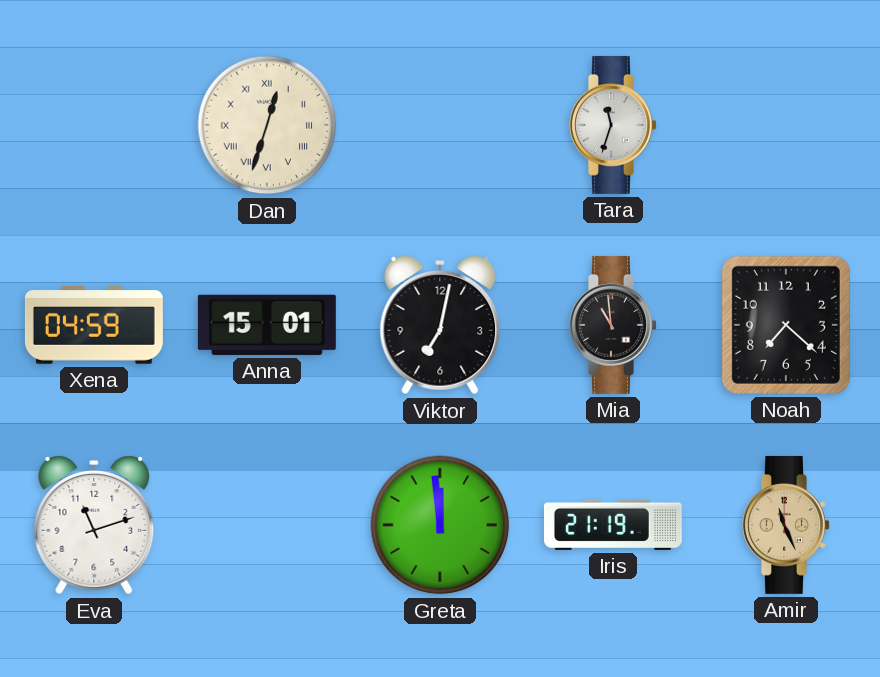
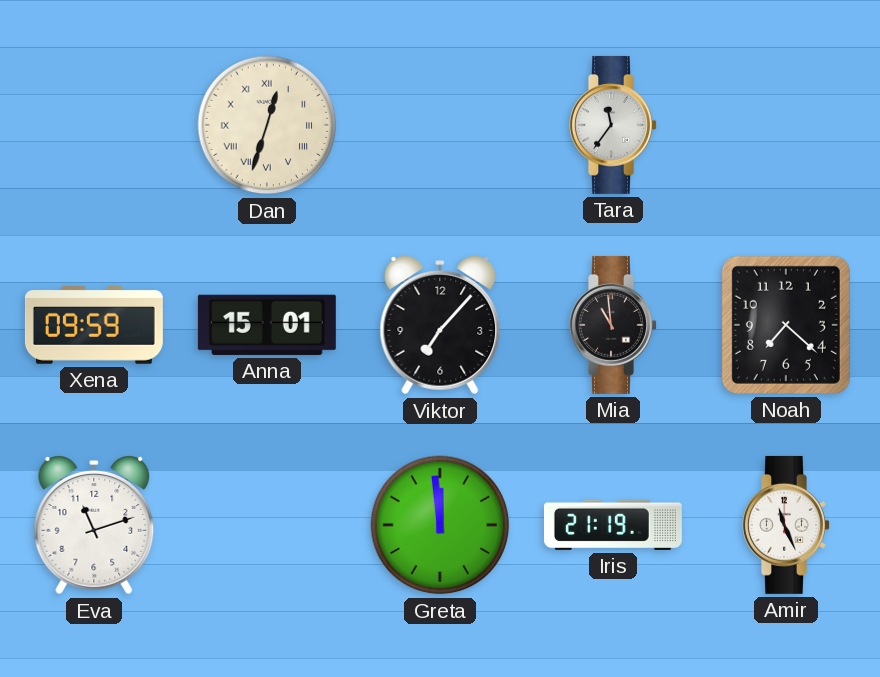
Tara: 11:33 -> 11:36 (614, 125)
Xena: 04:59 -> 09:59 (94, 326)
Viktor: 7:02 -> 7:07 (440, 325)
Amir dial: champagne -> white (787, 525)
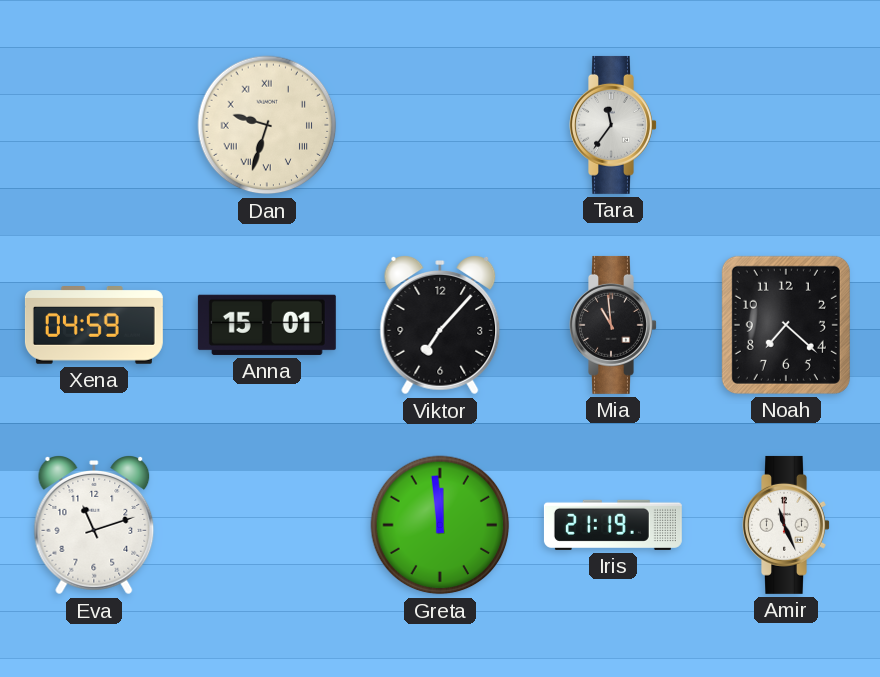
Dan: 12:33 -> 9:33 (267, 125)
Xena: 09:59 -> 04:59 (94, 326)
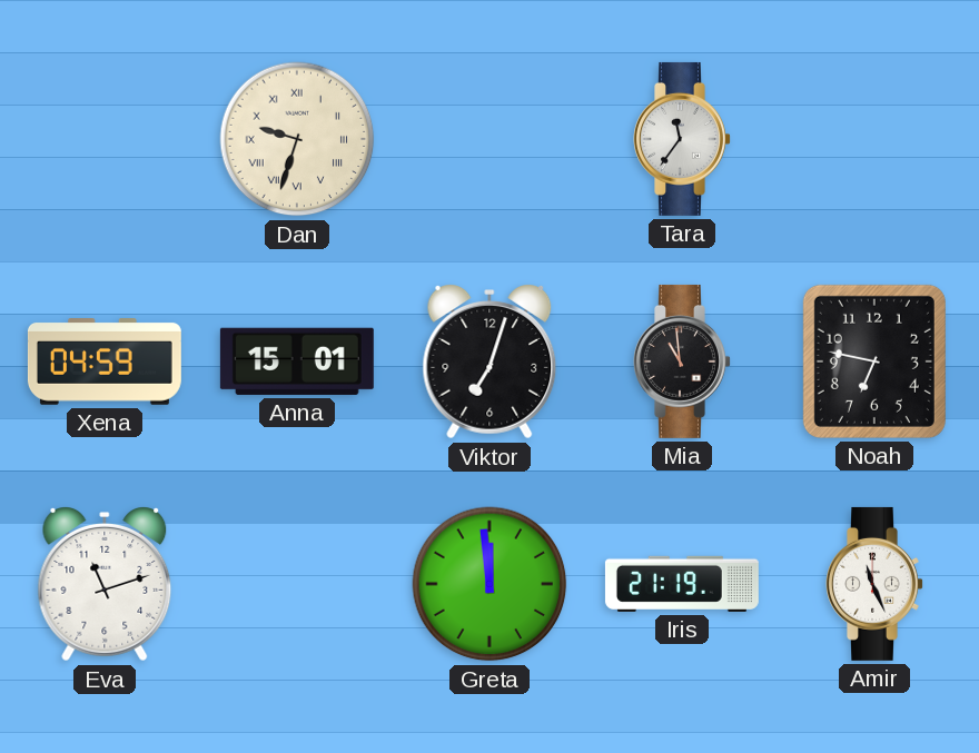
Viktor: 7:07 -> 7:03 (489, 361)
Noah: 7:22 -> 6:47 (874, 361)
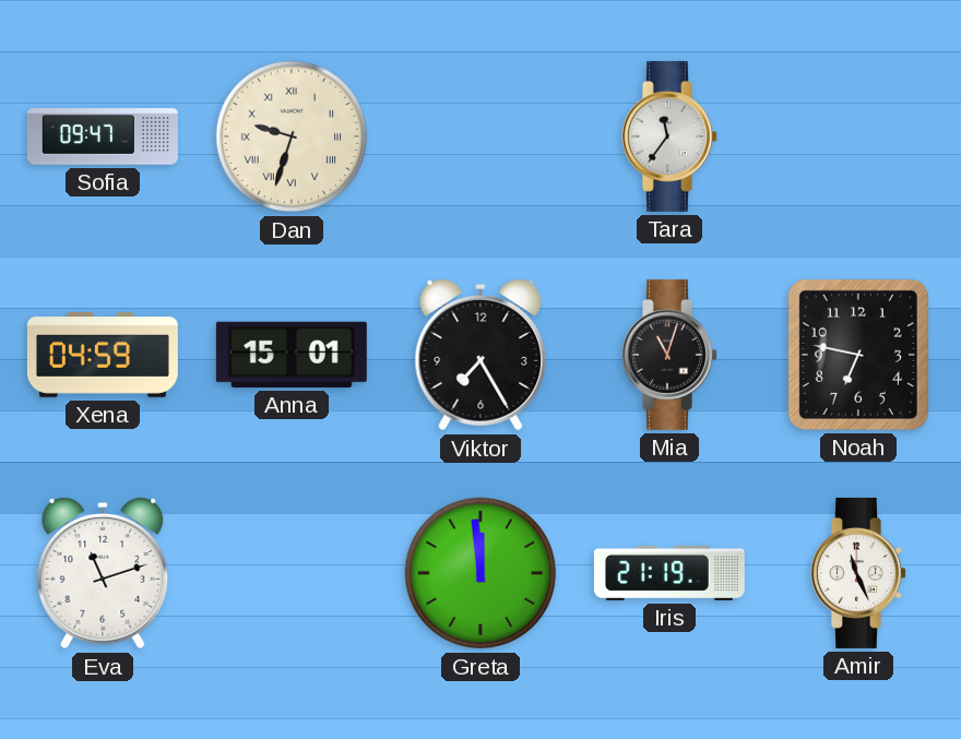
Sofia: none -> 09:47 (103, 136)
Viktor: 7:03 -> 7:25 (480, 355)
Mia: 10:59 -> 11:03 (671, 355)
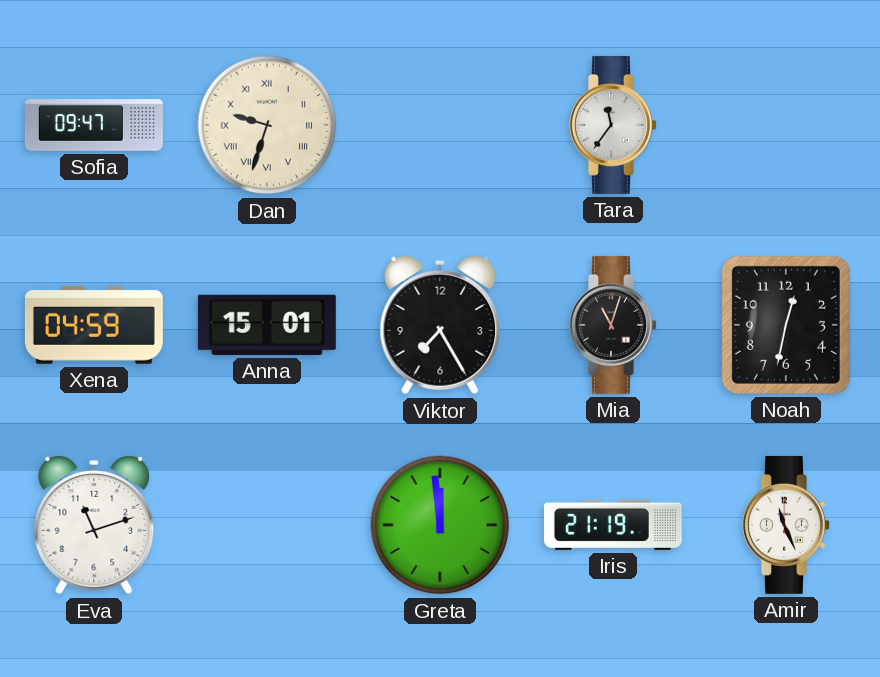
Noah: 6:47 -> 12:32 (786, 325)
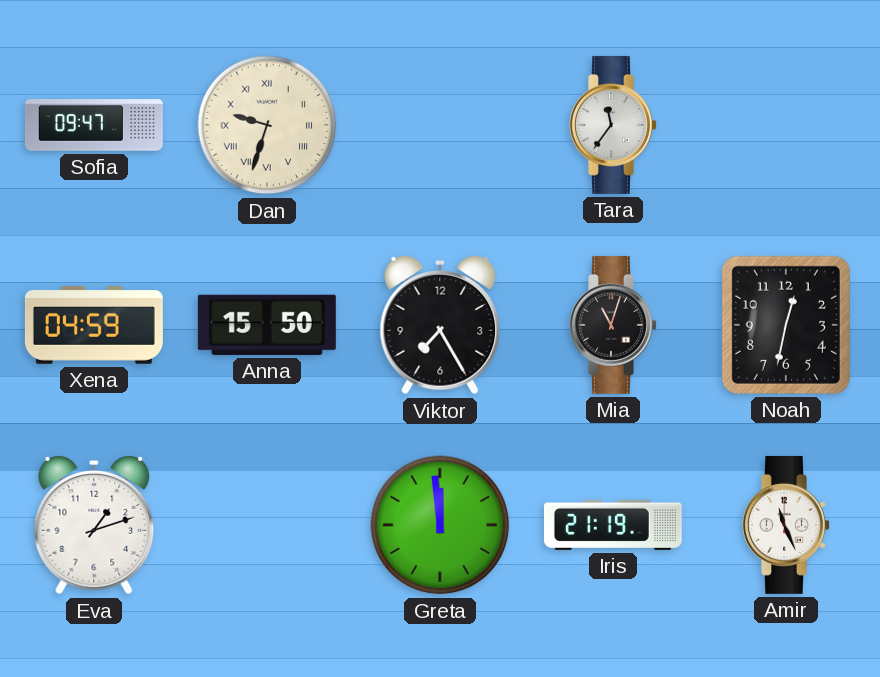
Anna: 15:01 -> 15:50 (267, 325)
Eva: 11:12 -> 1:12 (94, 525)
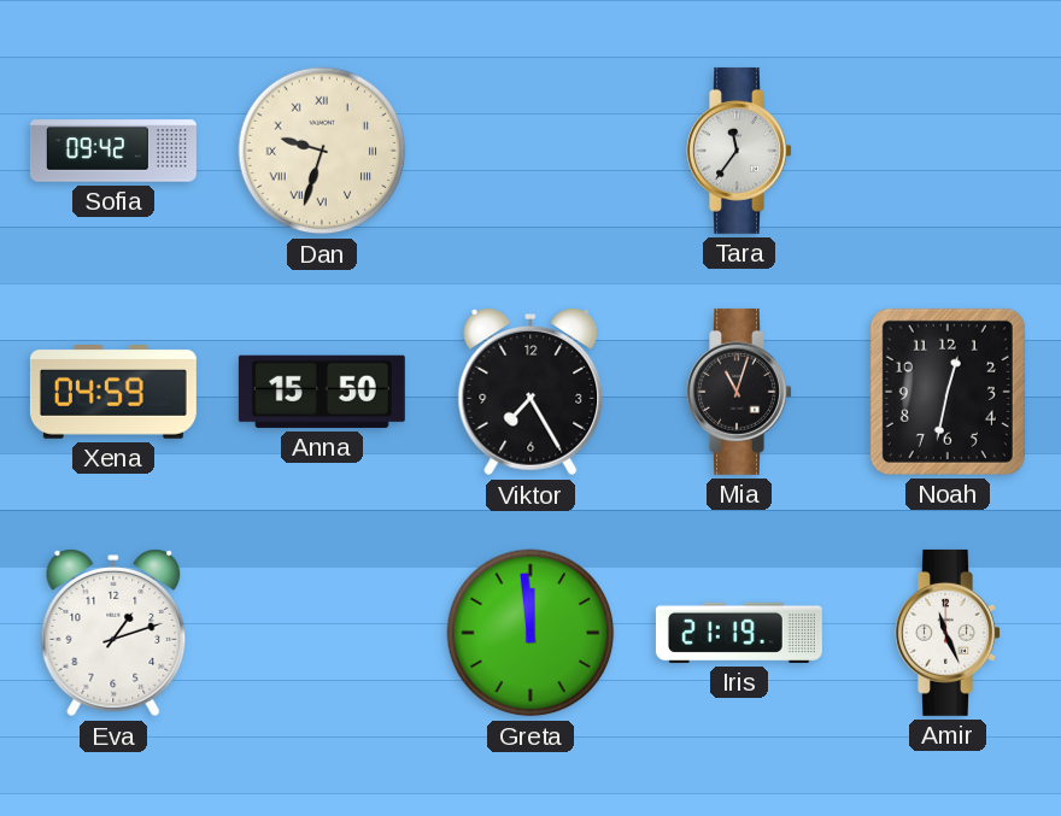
Sofia: 09:47 -> 09:42 (113, 151)
